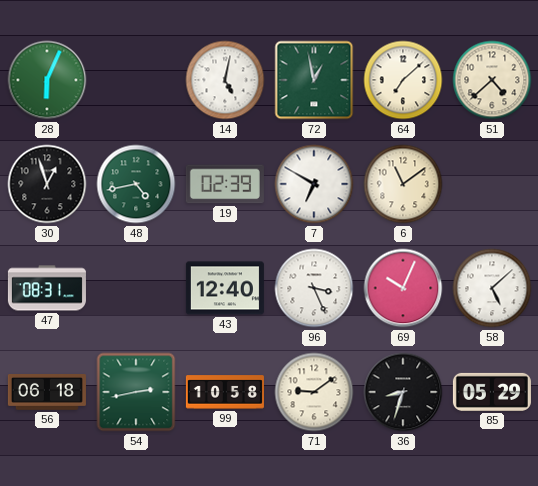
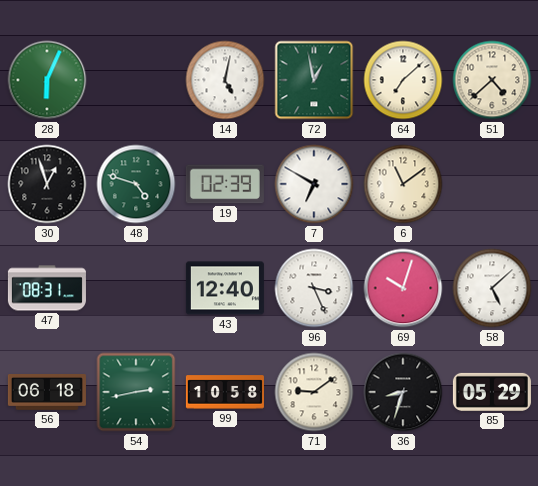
48: 4:43 -> 4:48 (136, 184)
69: 10:04 -> 10:03 (403, 288)
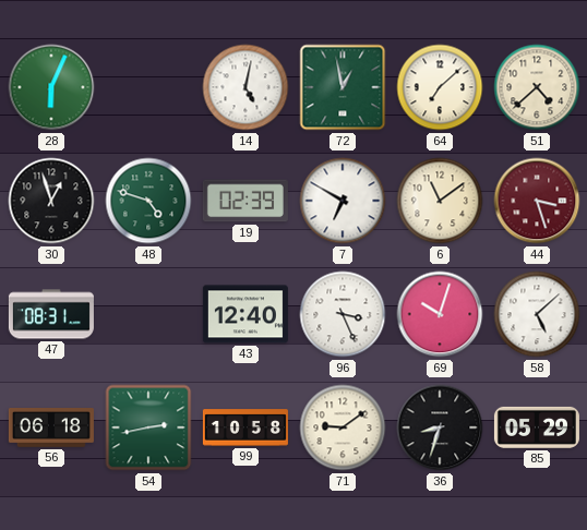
44: none -> 3:27 (537, 201)
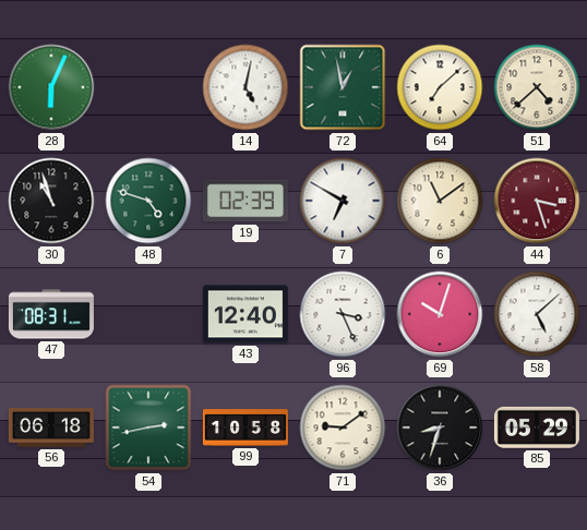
30: 12:57 -> 10:57 (51, 201)
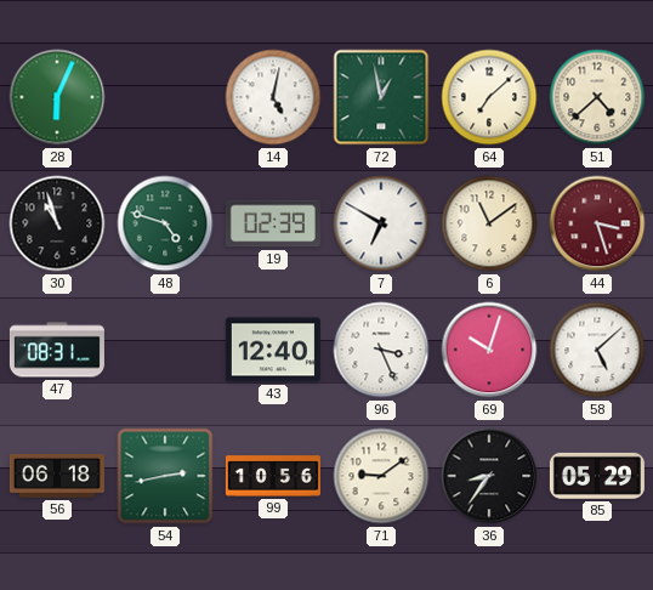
99: 10:58 -> 10:56 (273, 476)
36: 8:33 -> 8:36 (489, 476)
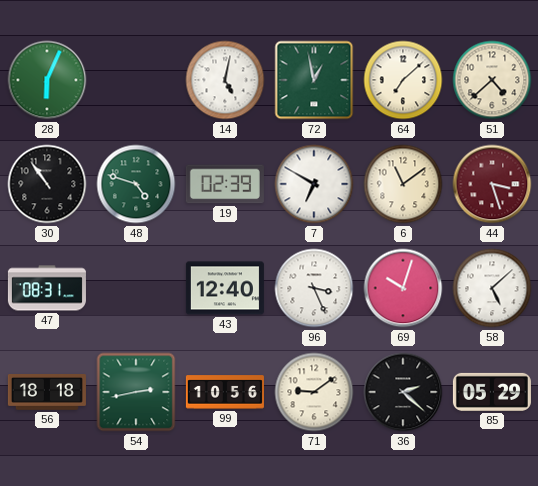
30: 10:57 -> 10:54 (47, 184)
56: 06:18 -> 18:18 (47, 393)
36: 8:36 -> 2:22 (403, 392)
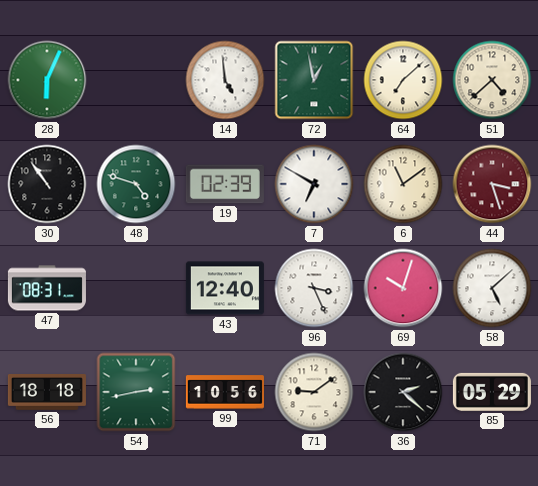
14: 5:02 -> 4:59 (225, 80)
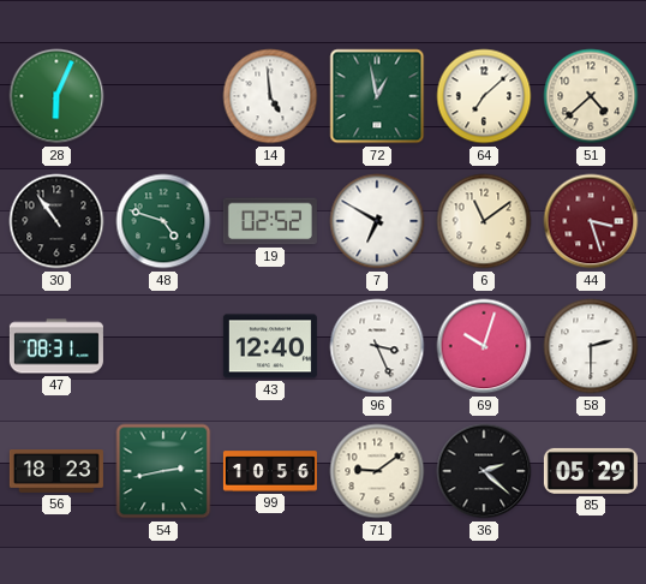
19: 02:39 -> 02:52 (270, 221)
58: 5:08 -> 2:30 (591, 346)
56: 18:18 -> 18:23 (56, 472)
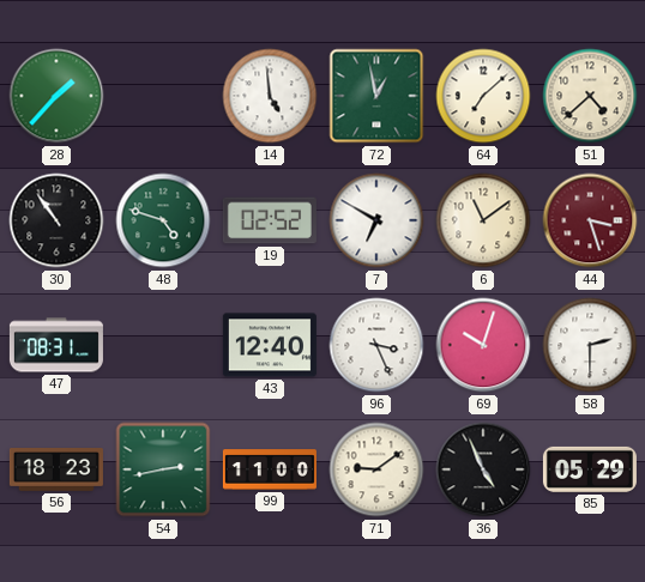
28: 6:04 -> 1:37 (56, 96)
99: 10:56 -> 11:00 (270, 469)
36: 2:22 -> 4:56 (483, 469)
